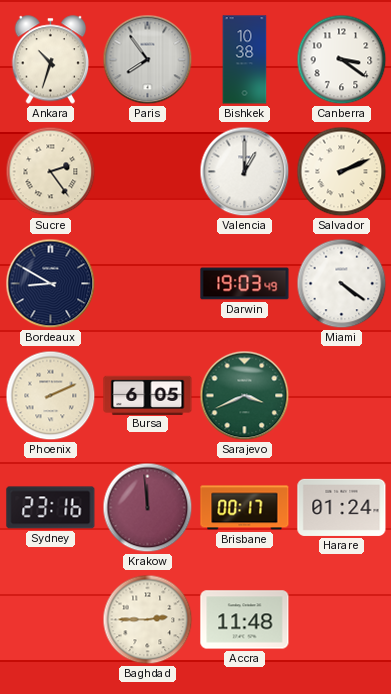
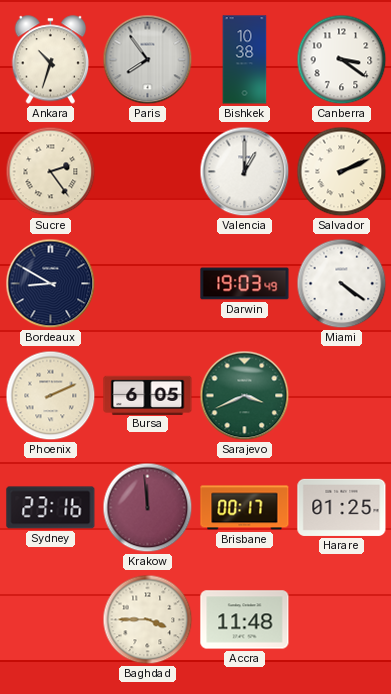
Harare: 01:24 -> 01:25 (342, 507)
Baghdad: 2:45 -> 3:45 (148, 620)
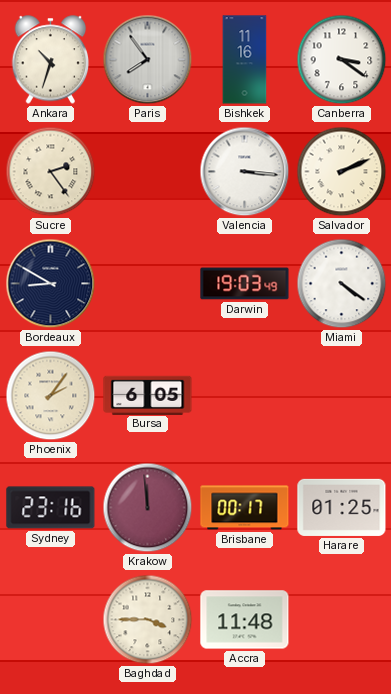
Bishkek: 10:38 -> 11:16 (245, 60)
Valencia: 1:00 -> 3:16 (245, 172)
Phoenix: 2:11 -> 2:06 (51, 396)
Sarajevo: 3:41 -> none (245, 396)
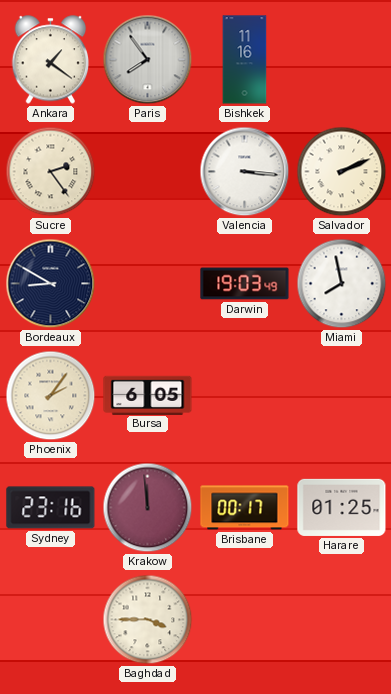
Ankara: 10:33 -> 1:21 (51, 60)
Canberra: 3:21 -> none (342, 60)
Miami: 4:21 -> 7:58 (342, 284)
Accra: 11:48 -> none (245, 620)
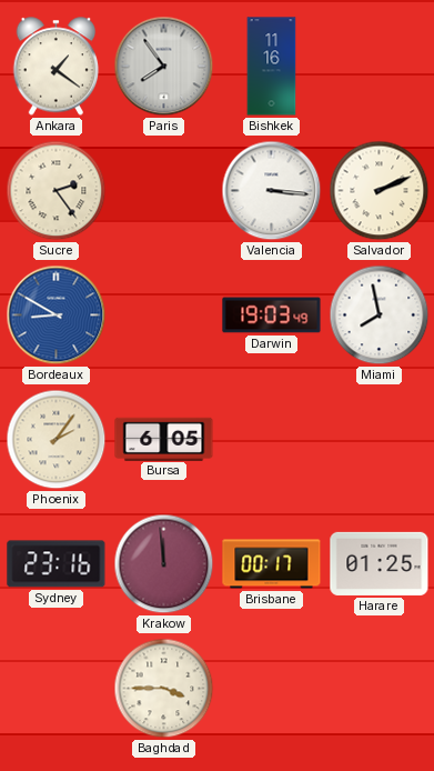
Bordeaux dial: navy -> blue (57, 316)
